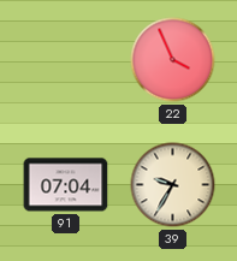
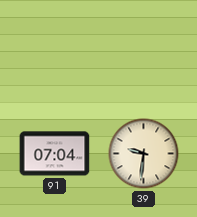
22: 3:56 -> none (173, 60)
39: 9:35 -> 9:31 (144, 154)
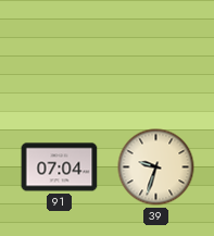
39: 9:31 -> 9:33 (156, 167)
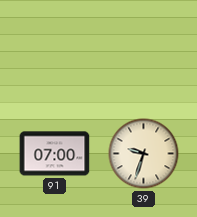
91: 07:04 -> 07:00 (55, 154)
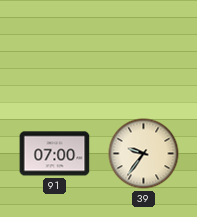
39: 9:33 -> 9:36 (144, 154)
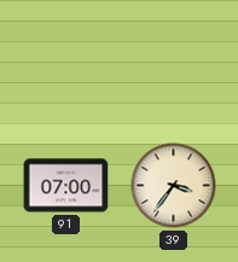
39: 9:36 -> 3:36 (174, 186)
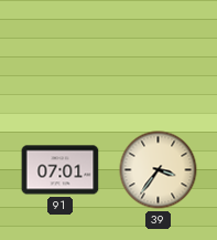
91: 07:00 -> 07:01 (61, 170)
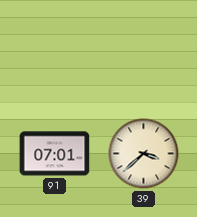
39: 3:36 -> 3:38 (144, 154)
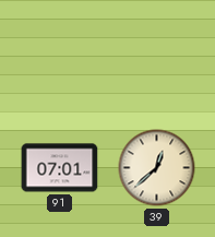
39: 3:38 -> 12:38 (157, 168)
